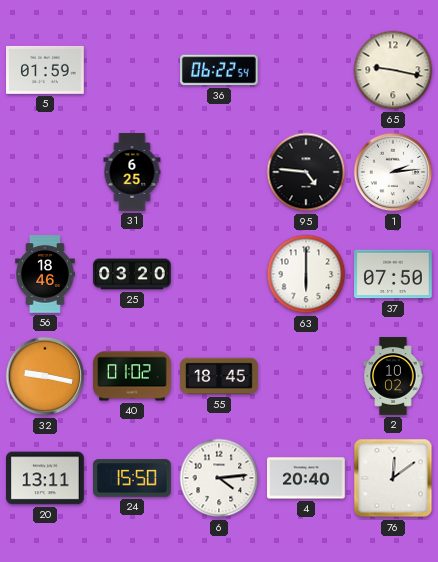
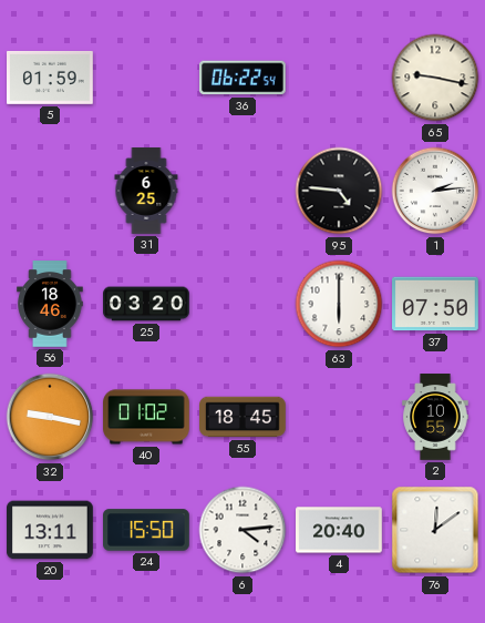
2: 10:02 -> 10:55 (435, 417)
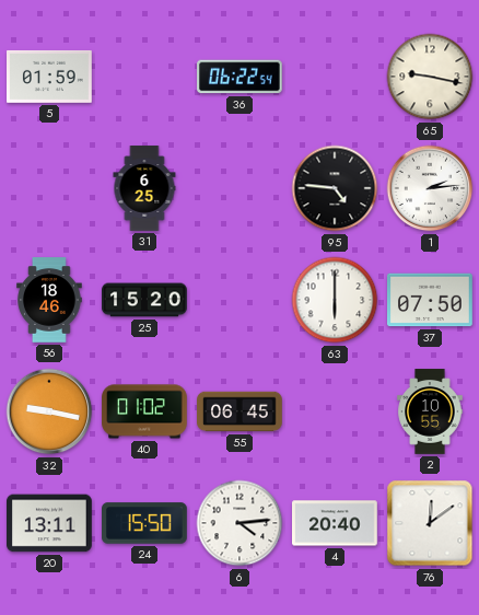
25: 03:20 -> 15:20 (144, 300)
55: 18:45 -> 06:45 (240, 411)
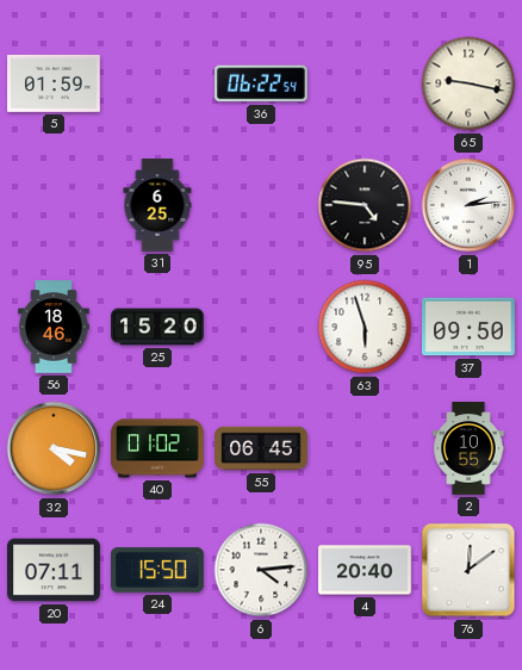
63: 6:00 -> 5:57 (365, 327)
37: 07:50 -> 09:50 (470, 327)
32: 9:17 -> 4:17 (54, 448)
20: 13:11 -> 07:11 (55, 570)
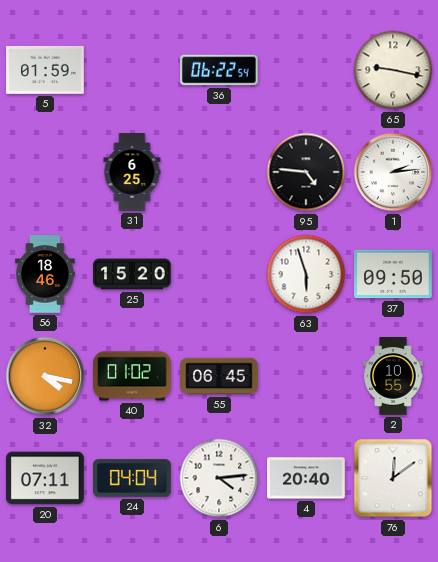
24: 15:50 -> 04:04 (133, 478)
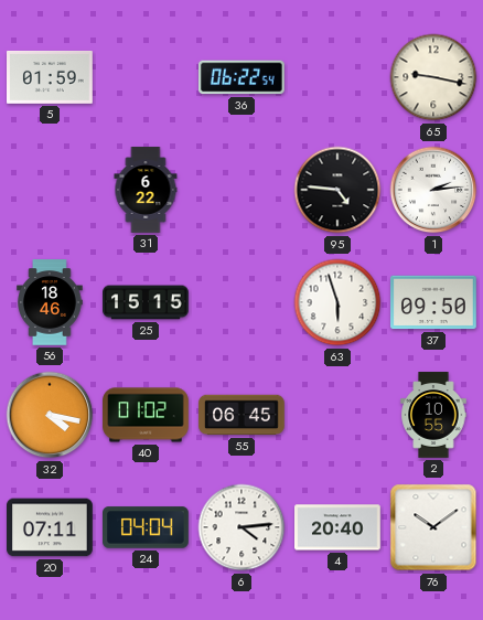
31: 6:25 -> 6:22 (146, 190)
25: 15:20 -> 15:15 (146, 302)
76: 12:09 -> 10:09 (433, 527)
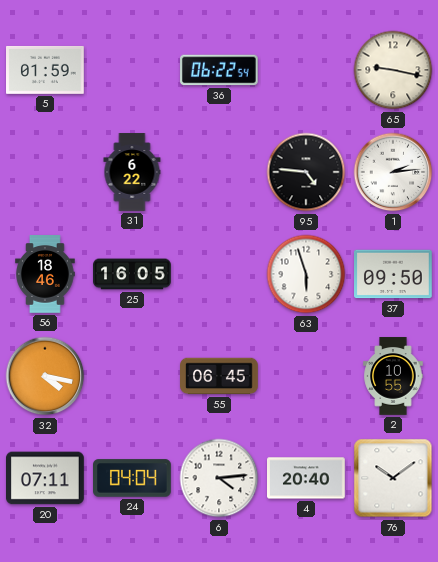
25: 15:15 -> 16:05 (132, 274)
40: 01:02 -> none (146, 415)
